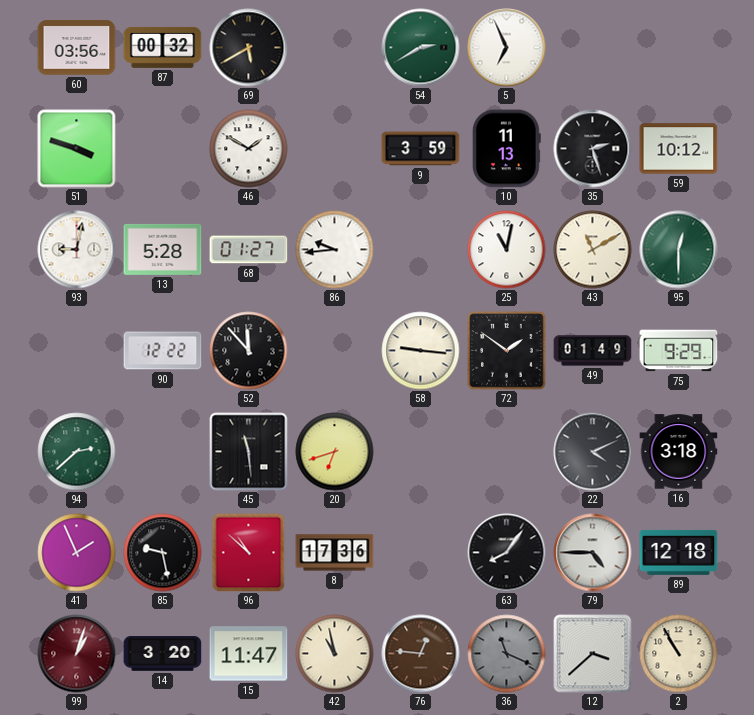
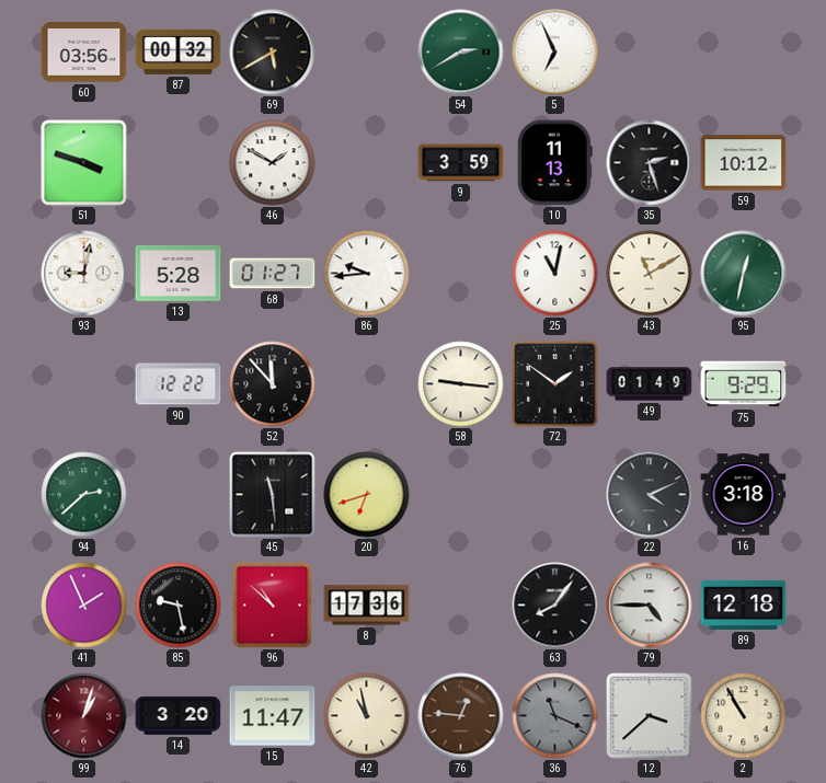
95: 12:30 -> 12:32 (744, 274)
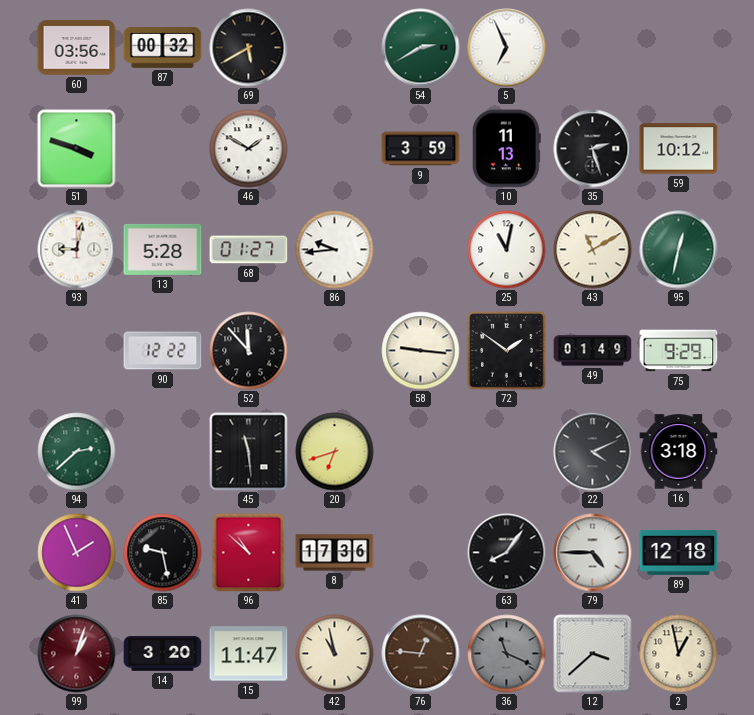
2: 10:55 -> 12:58 (679, 654)
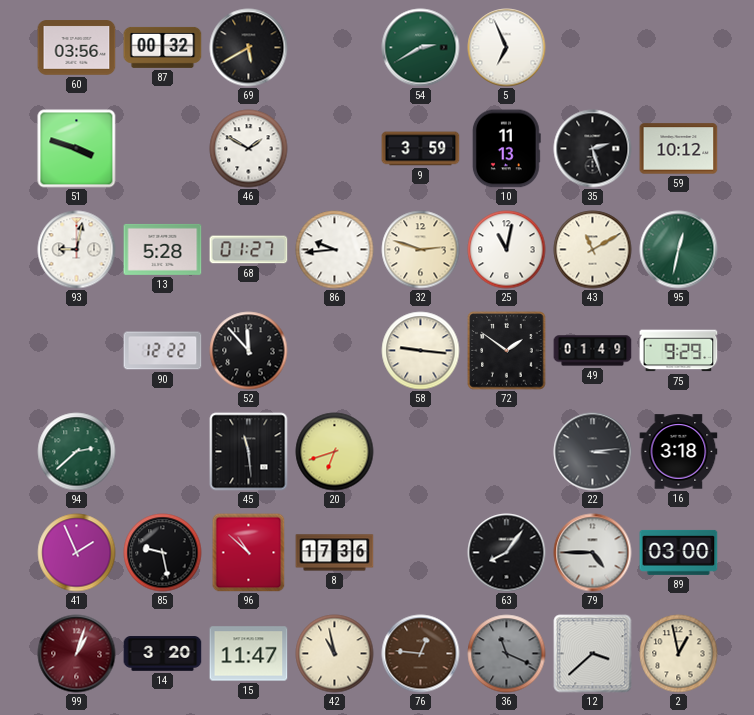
32: none -> 2:48 (421, 250)
22: 4:11 -> 3:14 (593, 452)
89: 12:18 -> 03:00 (679, 552)
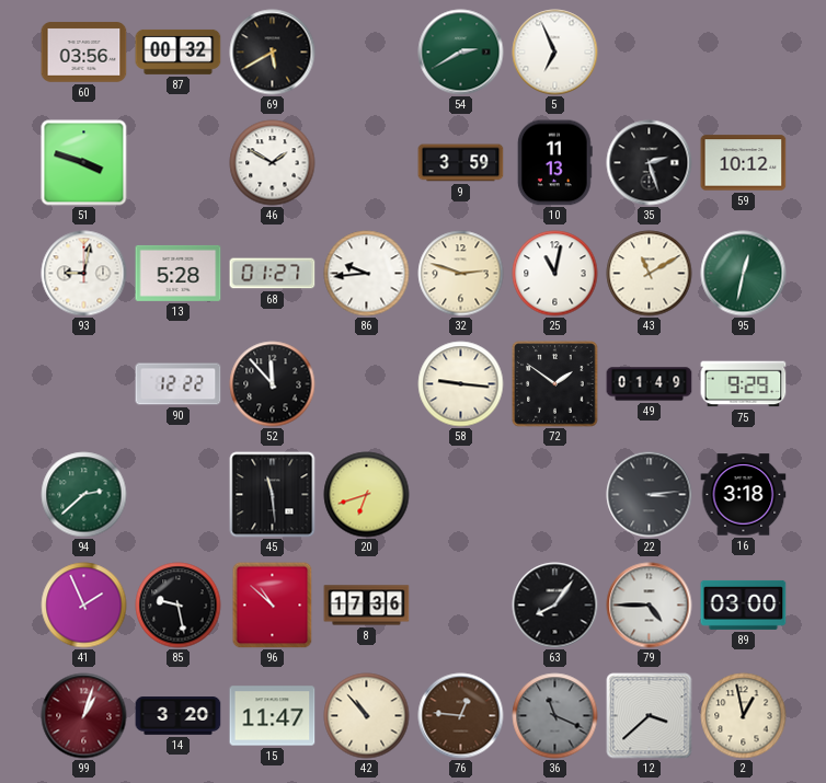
42: 10:58 -> 10:53 (367, 716)
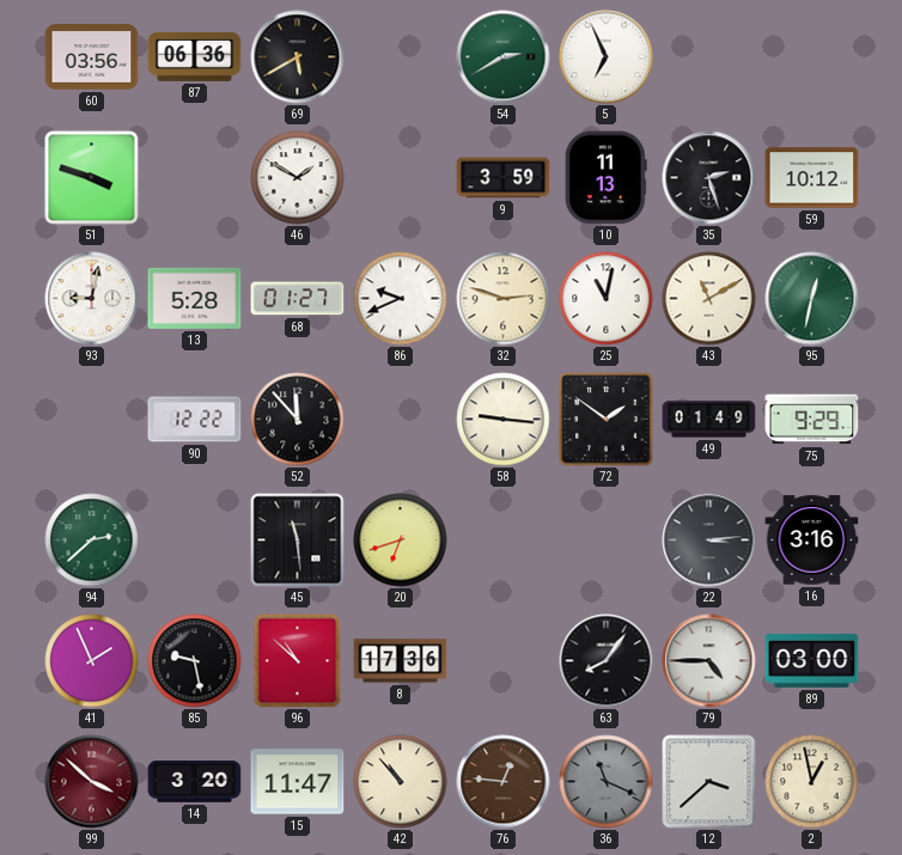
87: 00:32 -> 06:36 (195, 56)
86: 9:44 -> 9:41 (401, 299)
16: 3:18 -> 3:16 (812, 541)
99: 1:03 -> 3:52 (92, 782)
